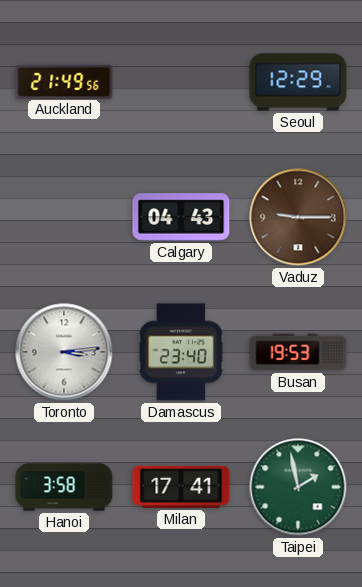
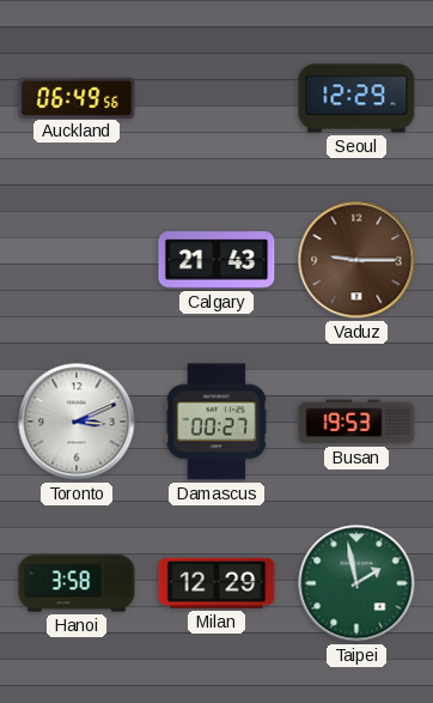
Auckland: 21:49 -> 06:49 (77, 97)
Calgary: 04:43 -> 21:43 (216, 260)
Toronto: 3:14 -> 3:11 (77, 422)
Damascus: 23:40 -> 00:27 (216, 422)
Milan: 17:41 -> 12:29 (216, 583)
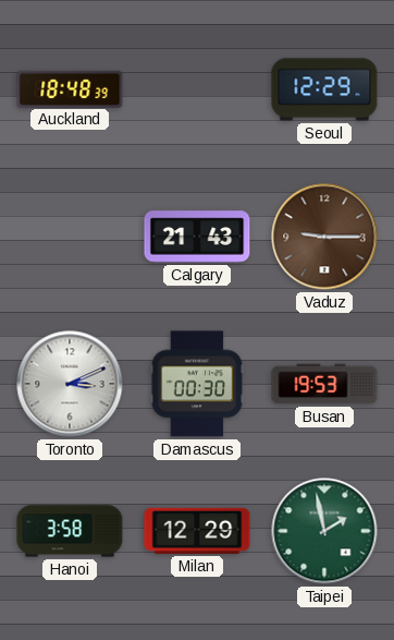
Auckland: 06:49 -> 18:48 (70, 88)
Damascus: 00:27 -> 00:30 (197, 384)
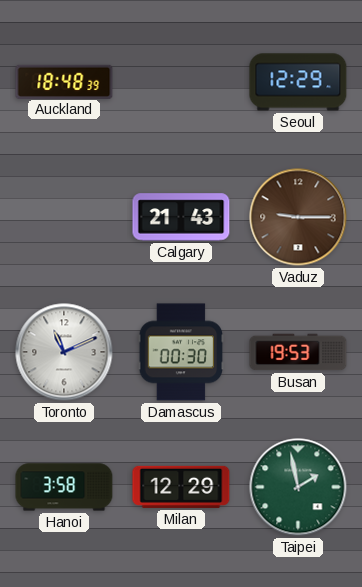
Toronto: 3:11 -> 11:11 (64, 352)
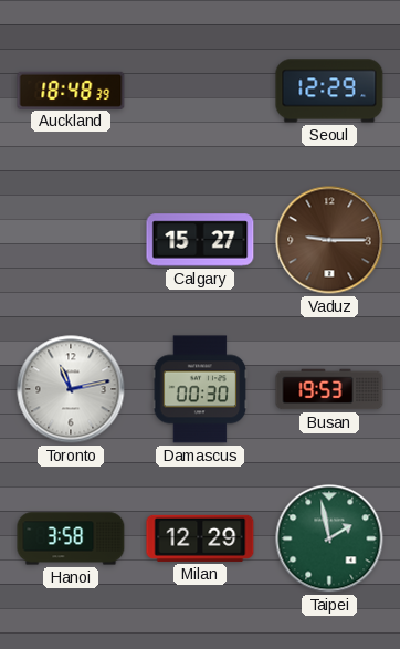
Calgary: 21:43 -> 15:27 (200, 240)
Toronto: 11:11 -> 11:13 (71, 389)
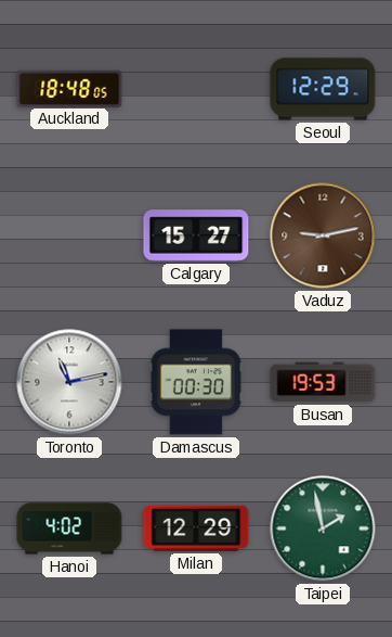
Auckland: 18:48:39 -> 18:48:05 (69, 88)
Vaduz: 9:15 -> 9:13 (323, 235)
Hanoi: 3:58 -> 4:02 (69, 528)
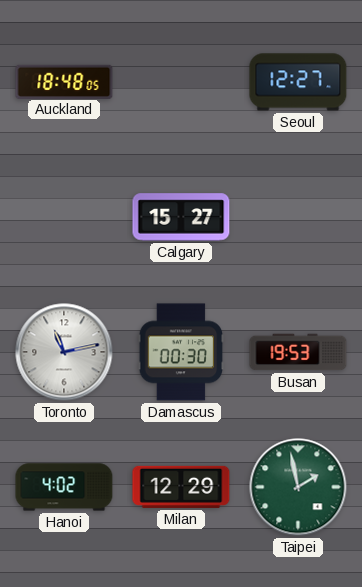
Seoul: 12:29 -> 12:27 (298, 82)
Vaduz: 9:13 -> none (323, 235)
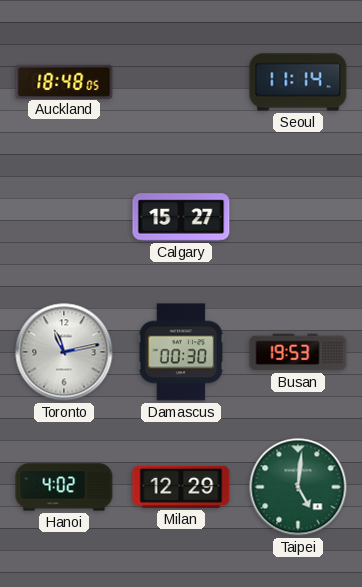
Seoul: 12:27 -> 11:14 (298, 82)
Taipei: 1:58 -> 5:01 (298, 487)
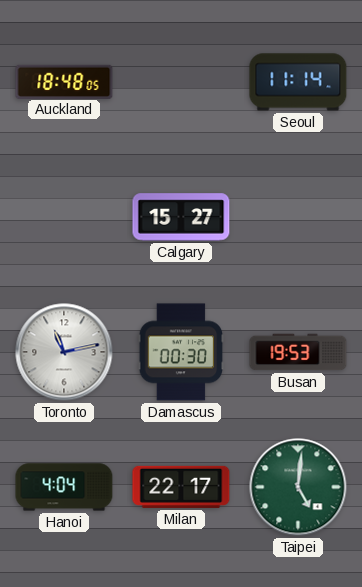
Hanoi: 4:02 -> 4:04 (64, 487)
Milan: 12:29 -> 22:17 (181, 487)
